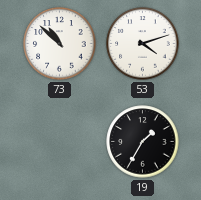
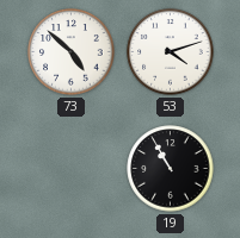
73: 10:52 -> 4:52 (72, 52)
19: 1:35 -> 10:55 (171, 169)
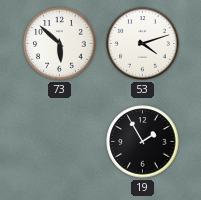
73: 4:52 -> 5:52 (60, 44)
19: 10:55 -> 1:55 (143, 142)
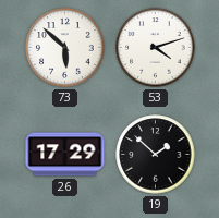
26: none -> 17:29 (65, 155)
19: 1:55 -> 1:52 (156, 155)
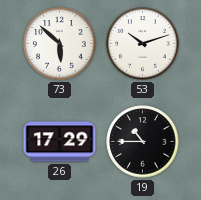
53: 4:12 -> 10:12 (143, 44)
19: 1:52 -> 10:45 (143, 142)
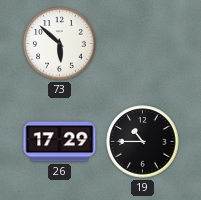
53: 10:12 -> none (143, 44)
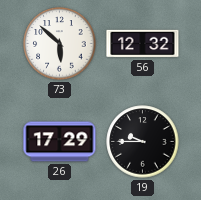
56: none -> 12:32 (143, 44)
19: 10:45 -> 9:45 (143, 142)
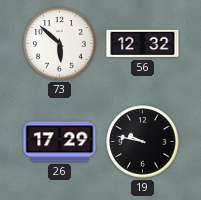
19: 9:45 -> 9:47 (143, 142)
